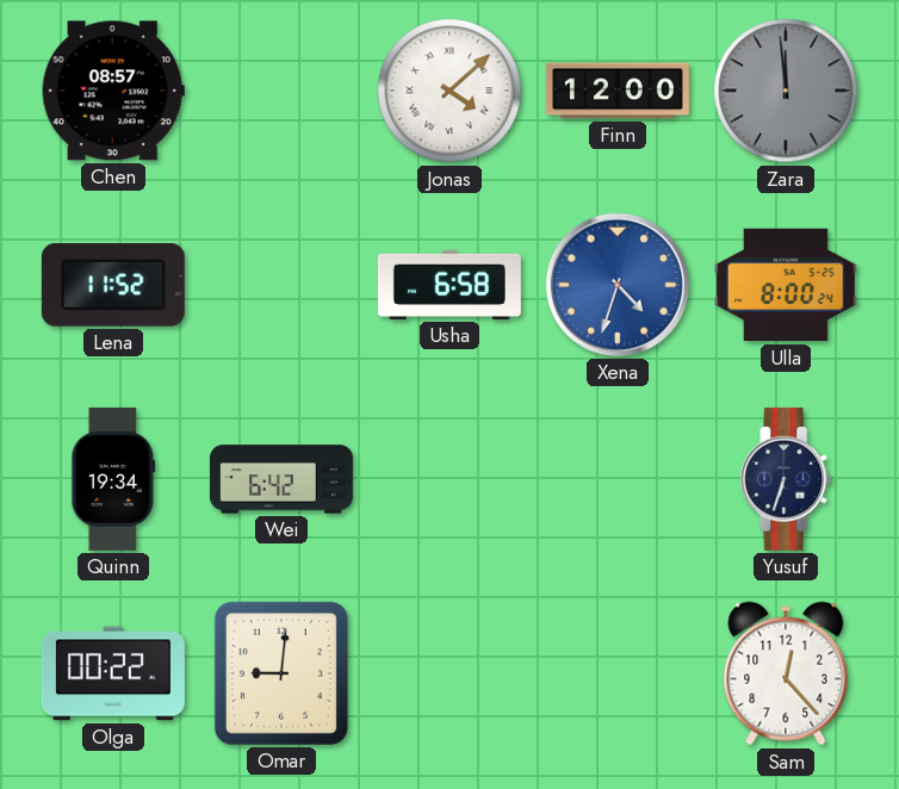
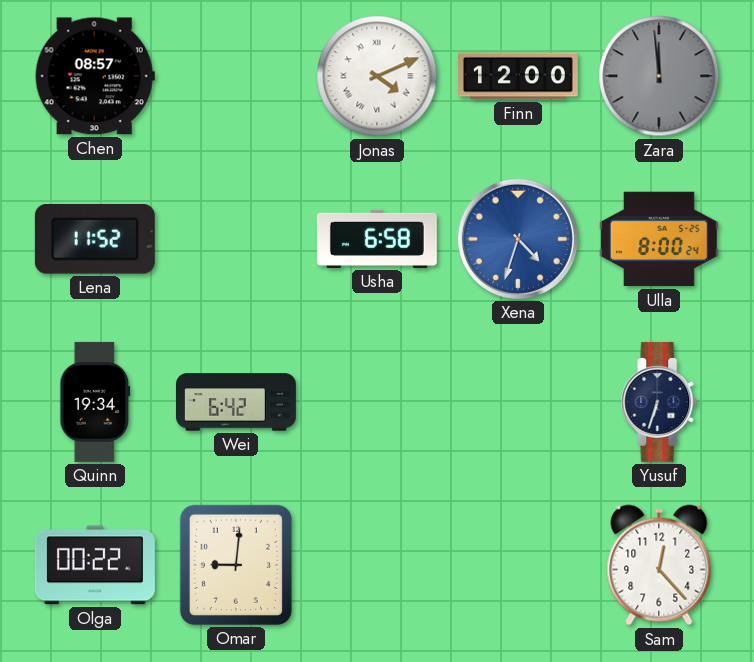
Jonas: 4:08 -> 4:11 (377, 76)
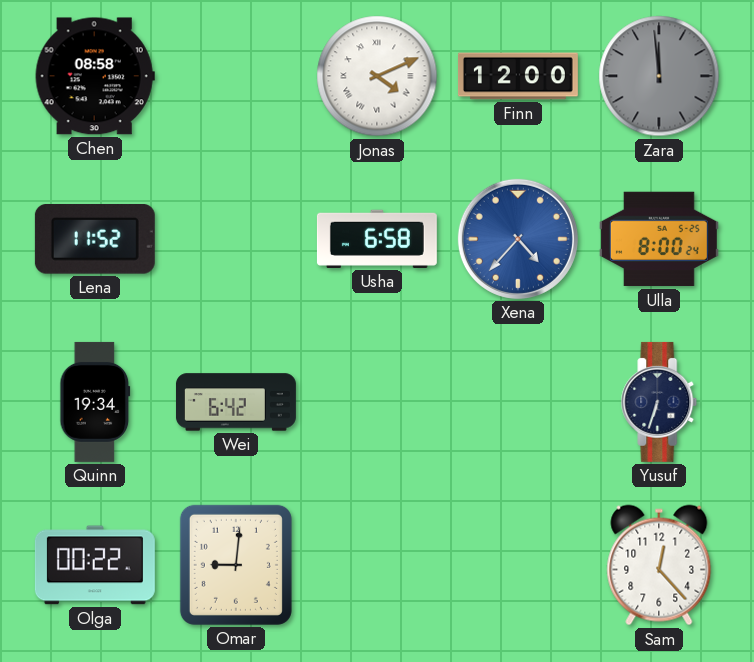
Chen: 08:57 -> 08:58 (95, 76)
Xena: 4:33 -> 4:37 (518, 239)
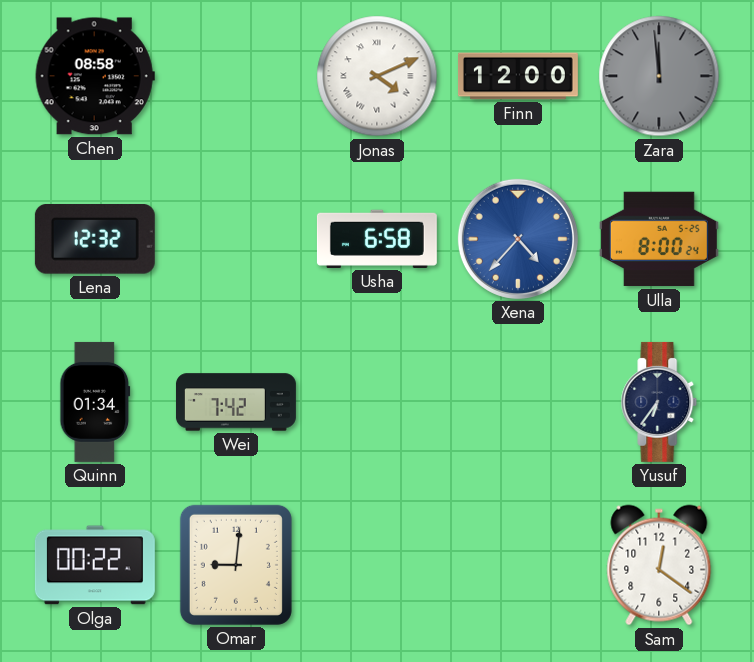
Lena: 11:52 -> 12:32 (95, 240)
Quinn: 19:34 -> 01:34 (95, 402)
Wei: 6:42 -> 7:42 (236, 402)
Yusuf: 6:33 -> 6:36 (659, 402)
Sam: 12:23 -> 12:21 (659, 565)
